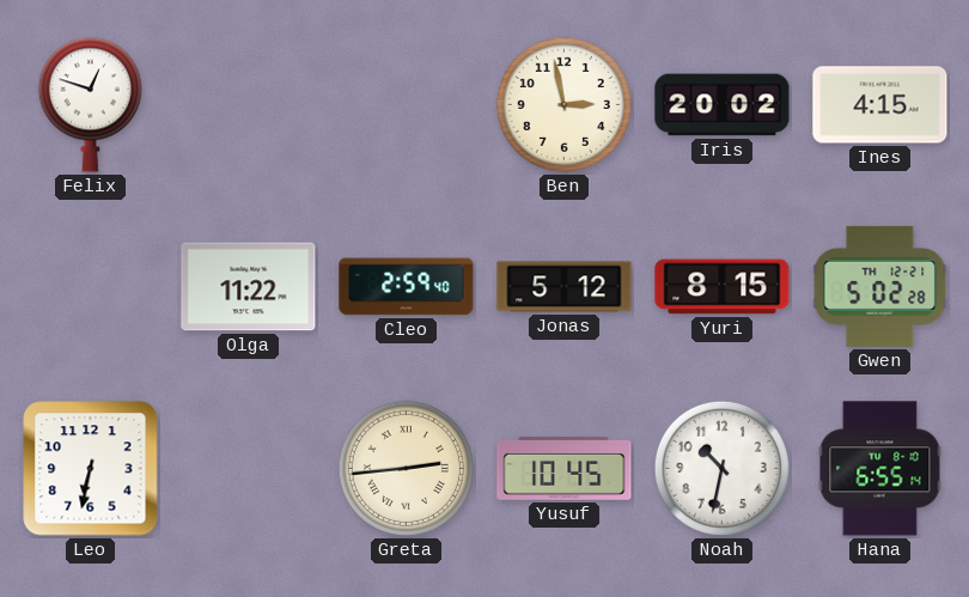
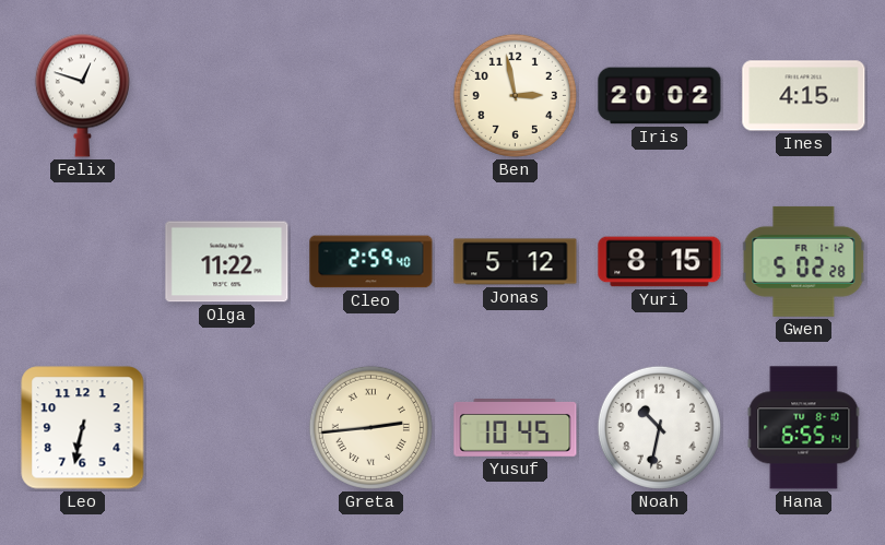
Gwen date: TH 12-21 -> FR 1-12 (804, 261)
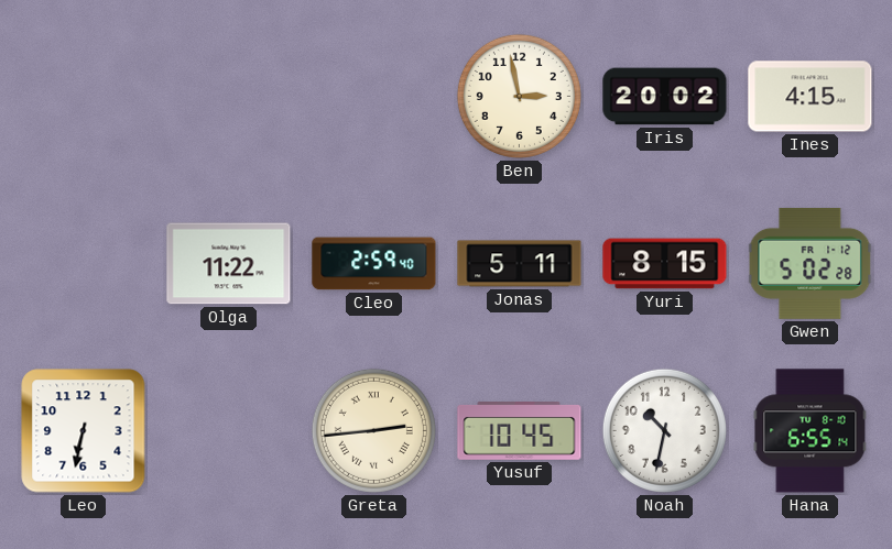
Felix: 12:48 -> none (82, 95)
Jonas: 5:12 -> 5:11 (520, 264)
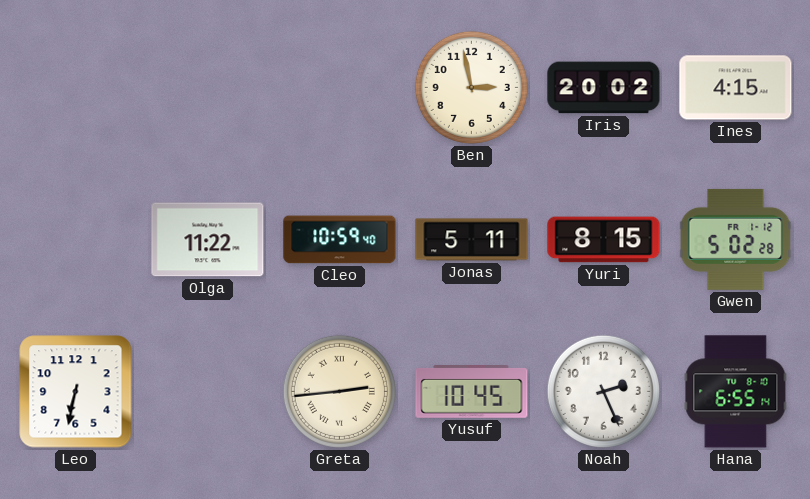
Cleo: 2:59 -> 10:59 (340, 240)
Noah: 10:32 -> 2:26 (603, 391)
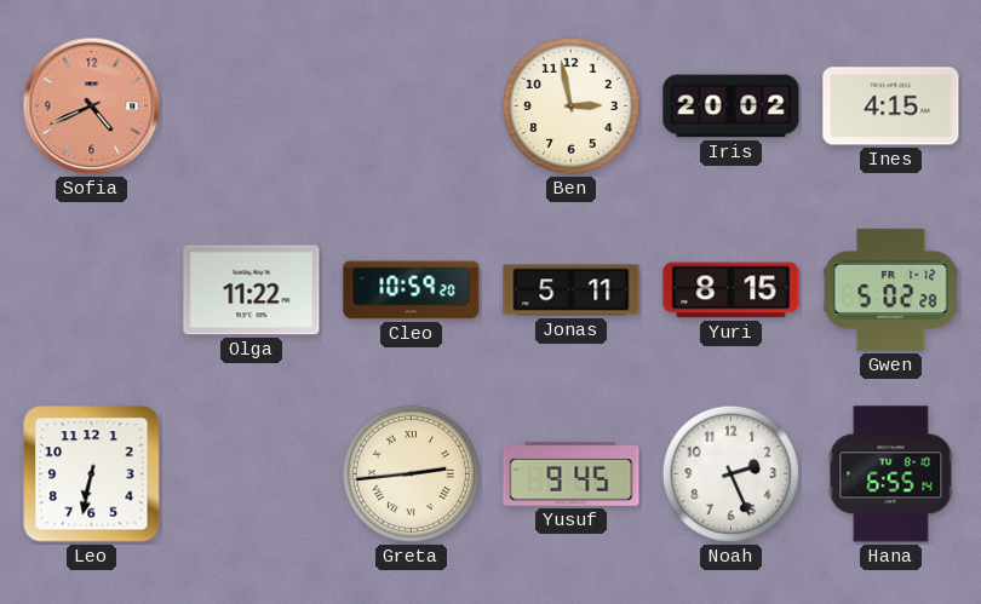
Sofia: none -> 4:41 (92, 107)
Cleo: 10:59:40 -> 10:59:20 (412, 291)
Yusuf: 10:45 -> 9:45 (572, 474)
